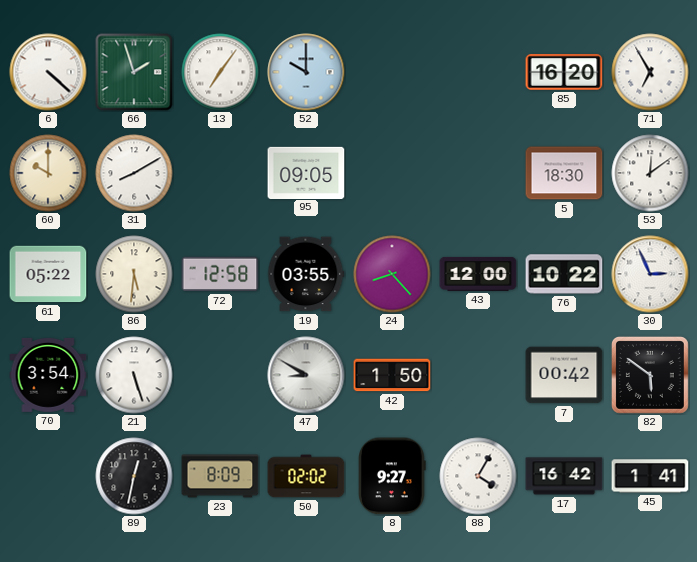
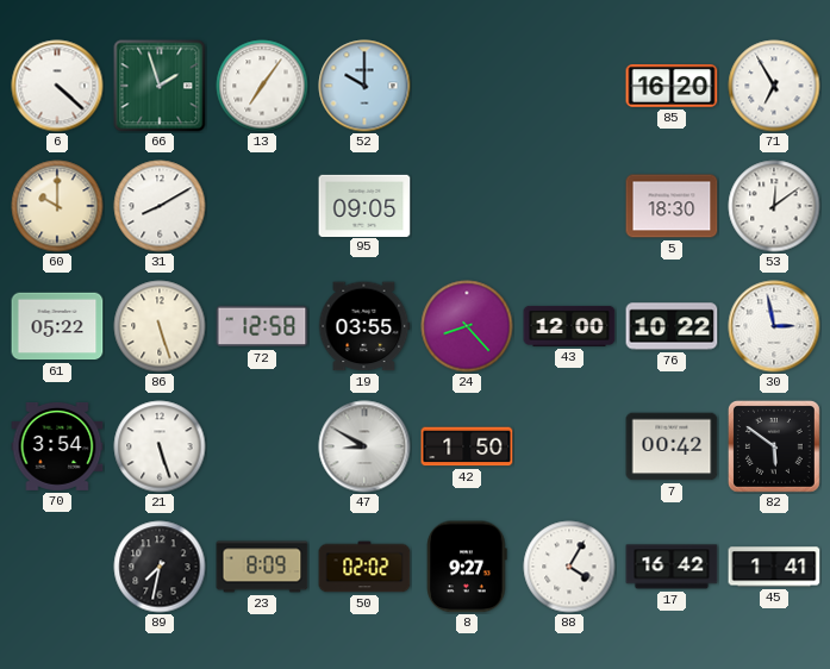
86: 5:31 -> 5:27 (160, 326)
30: 2:56 -> 2:58 (774, 326)
89: 12:32 -> 7:32 (160, 567)
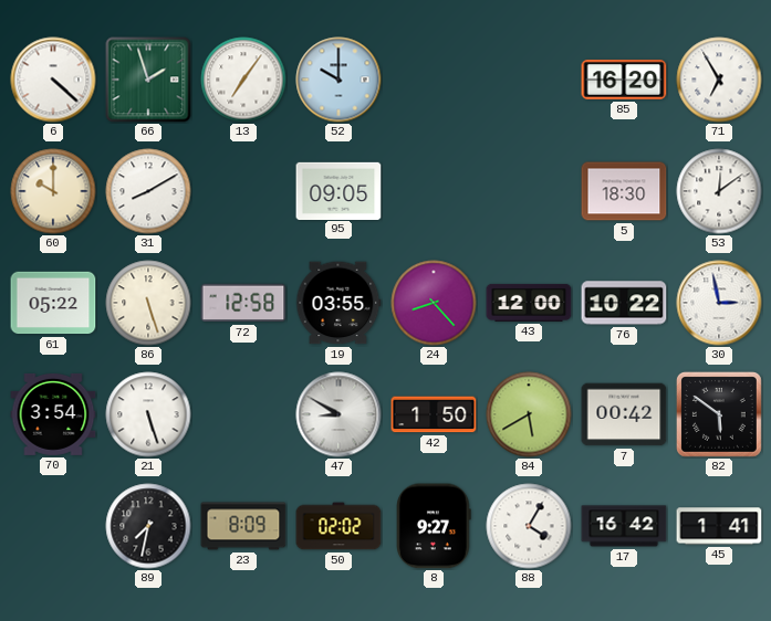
84: none -> 5:40 (529, 414)
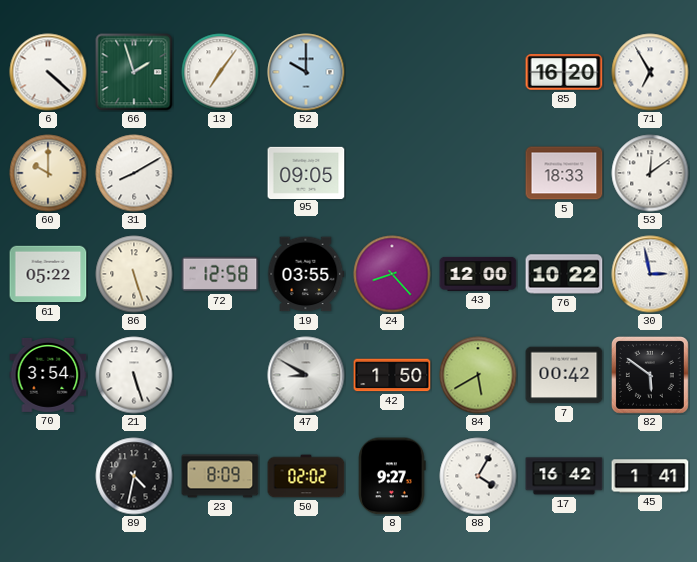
5: 18:30 -> 18:33 (564, 173)
89: 7:32 -> 4:32 (134, 476)
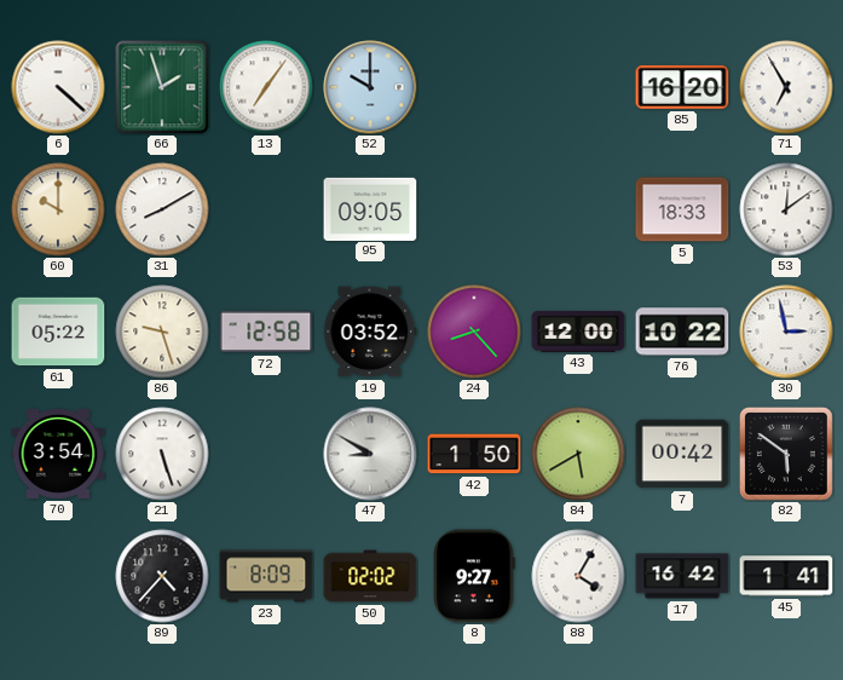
86: 5:27 -> 9:27 (162, 332)
19: 03:55 -> 03:52 (370, 332)
89: 4:32 -> 4:37 (162, 576)
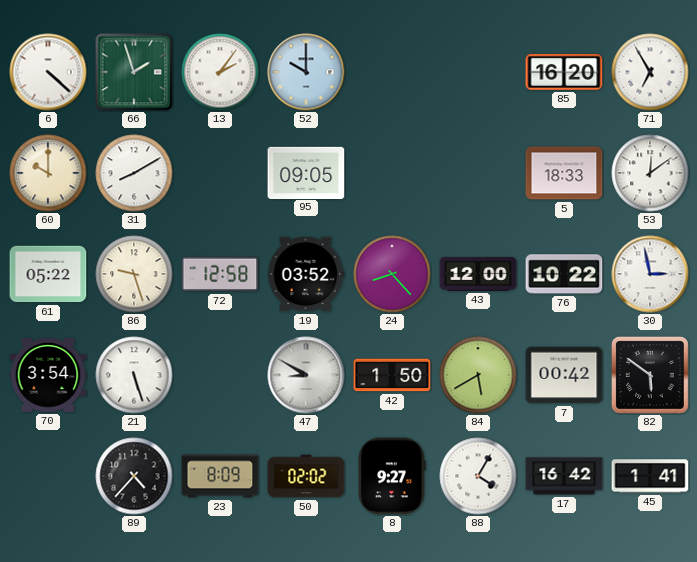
13: 7:06 -> 2:06 (220, 72)
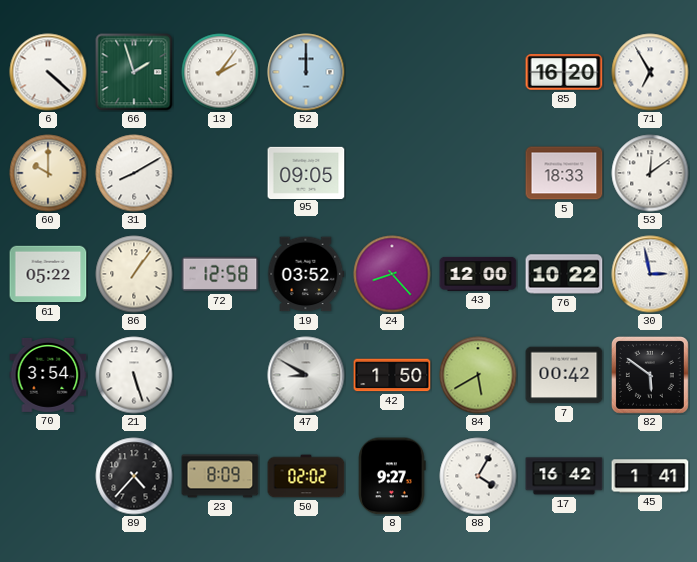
52: 10:00 -> 12:00 (306, 72)
86: 9:27 -> 1:06 (134, 274)
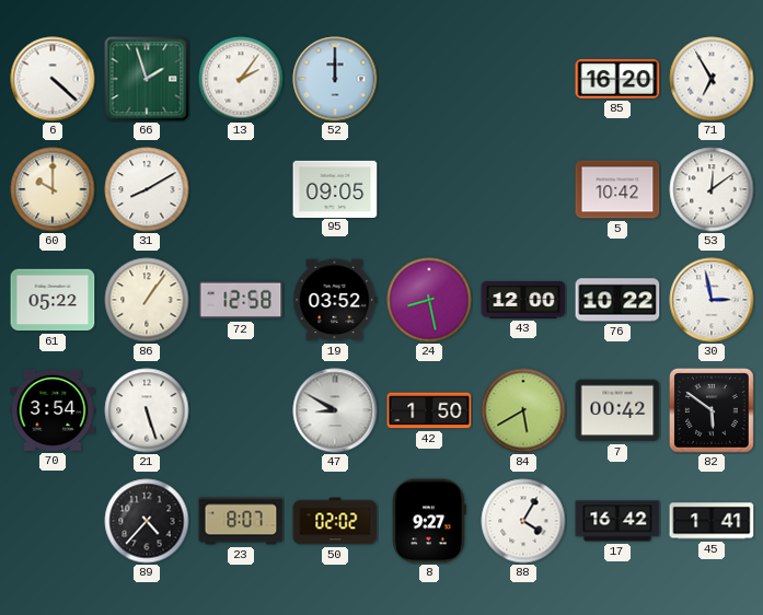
5: 18:33 -> 10:42 (617, 189)
24: 8:23 -> 8:28 (429, 300)
23: 8:09 -> 8:07 (241, 521)
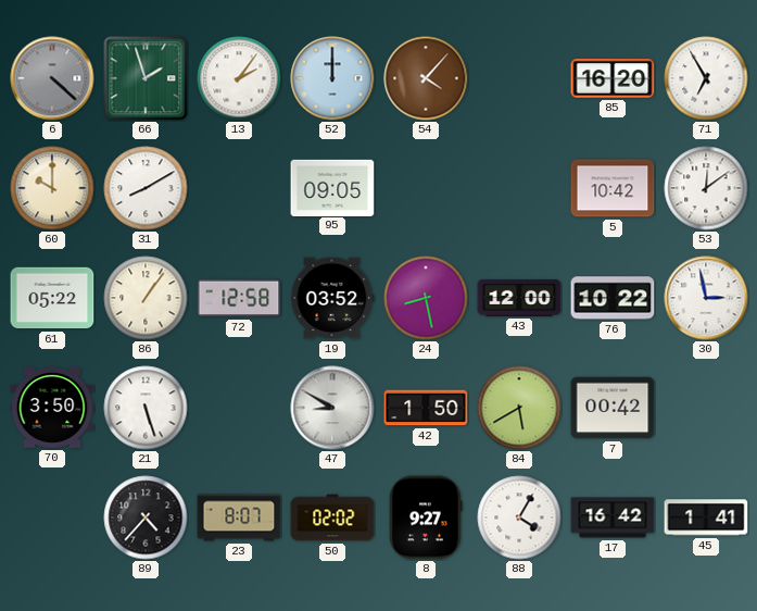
6 dial: white -> grey (52, 78)
54: none -> 4:07 (426, 78)
70: 3:54 -> 3:50 (52, 408)
82: 5:51 -> none (712, 410)
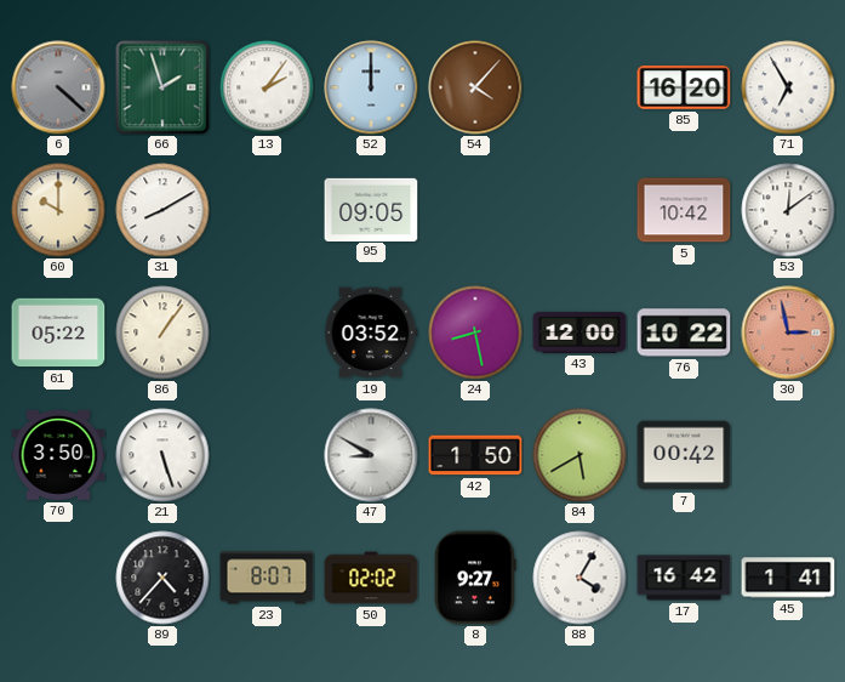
72: 12:58 -> none (239, 298)
30 dial: white -> salmon (788, 333)
